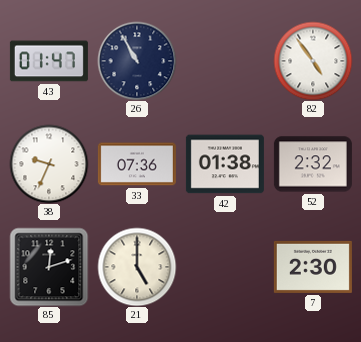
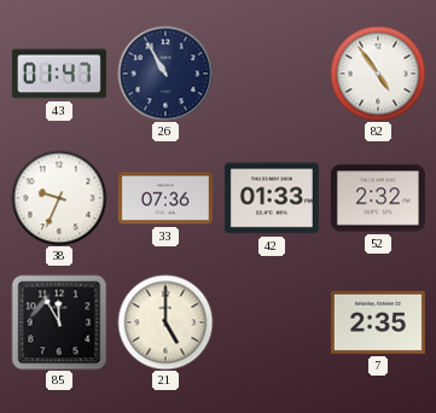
42: 01:38 -> 01:33 (272, 198)
85: 12:12 -> 11:55 (59, 322)
7: 2:30 -> 2:35 (378, 322)
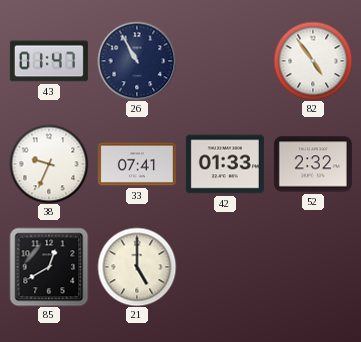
33: 07:36 -> 07:41 (137, 164)
85: 11:55 -> 12:40 (49, 267)
7: 2:35 -> none (378, 322)
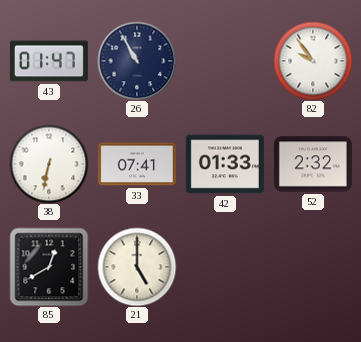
82: 4:54 -> 9:54 (313, 61)
38: 9:34 -> 6:32 (49, 164)
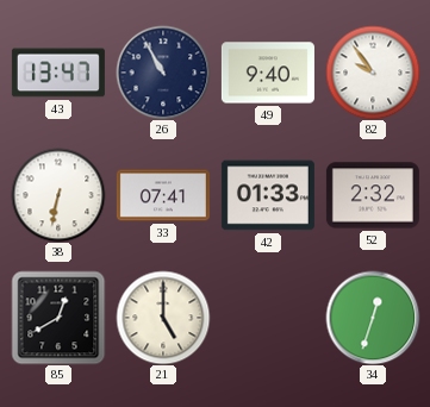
43: 01:47 -> 13:47 (58, 73)
49: none -> 9:40 (268, 73)
34: none -> 12:33 (373, 318)
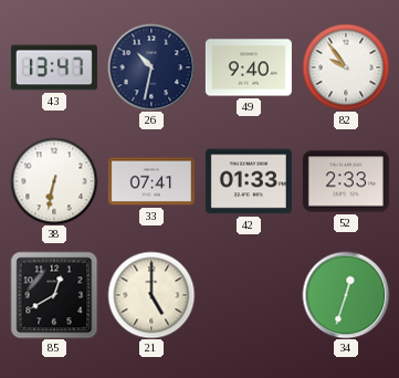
26: 10:55 -> 10:32 (151, 67)
52: 2:32 -> 2:33 (346, 181)
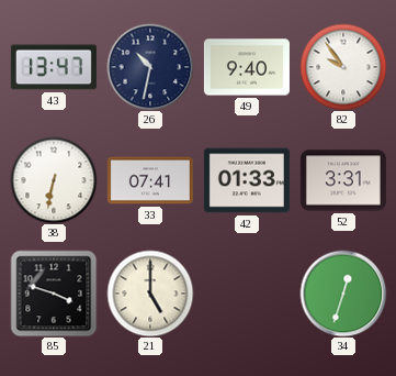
52: 2:33 -> 3:31 (343, 180)
85: 12:40 -> 3:48 (54, 294)
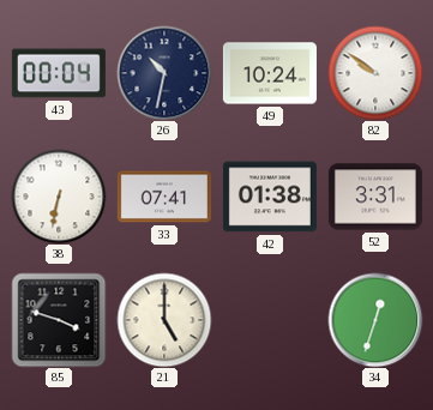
43: 13:47 -> 00:04 (59, 73)
49: 9:40 -> 10:24 (270, 73)
82: 9:54 -> 9:51 (375, 73)
42: 01:33 -> 01:38 (270, 197)
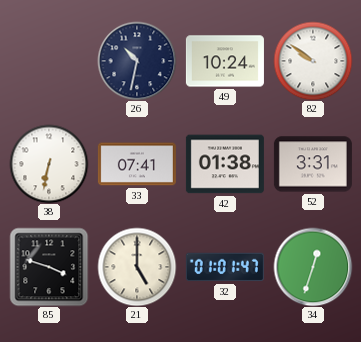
43: 00:04 -> none (59, 73)
32: none -> 01:01 (225, 267)
